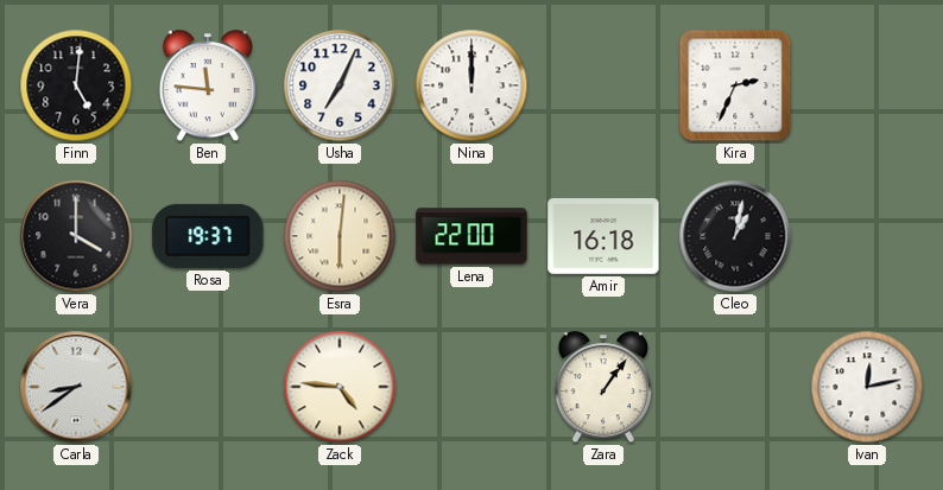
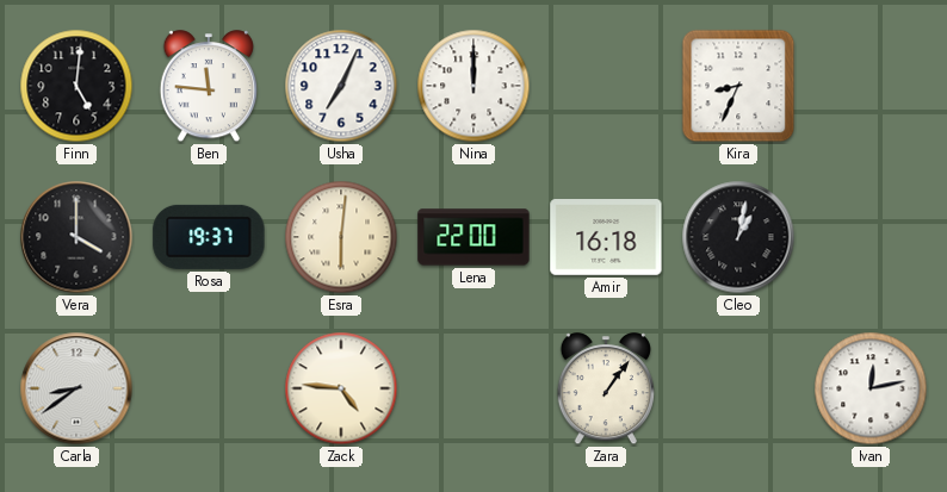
Kira: 2:34 -> 8:34 (738, 86)
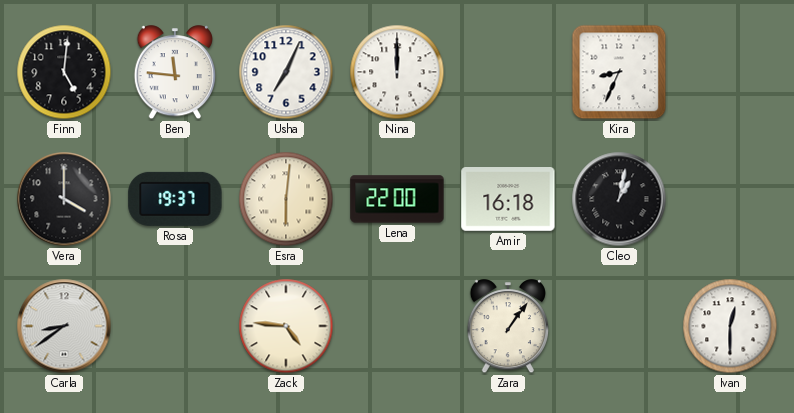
Ivan: 12:13 -> 12:30 (730, 326)
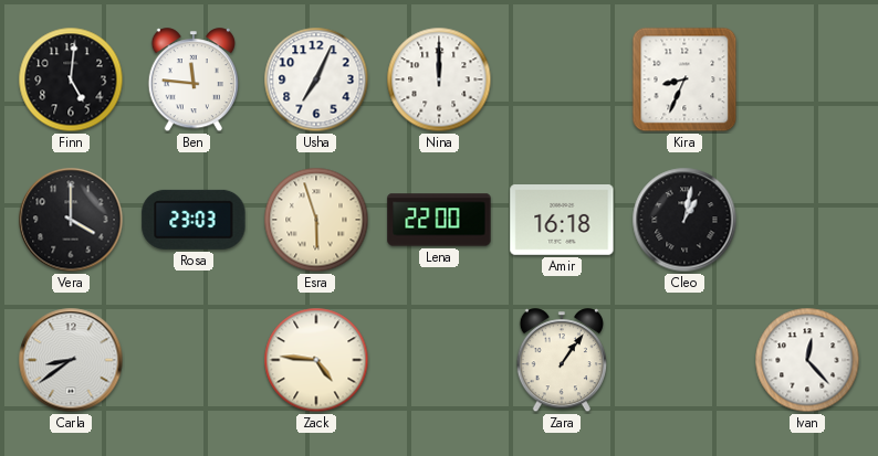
Rosa: 19:37 -> 23:03 (194, 220)
Esra: 6:01 -> 5:57 (316, 220)
Ivan: 12:30 -> 12:23 (807, 360)
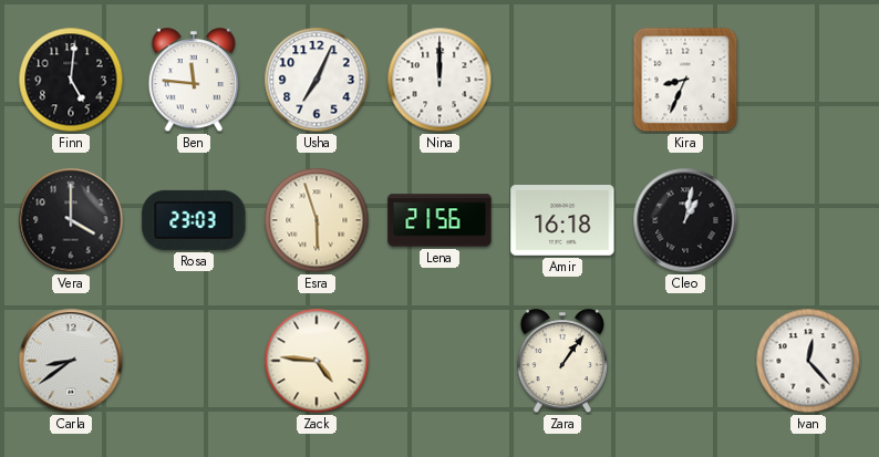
Lena: 22:00 -> 21:56 (439, 220)
